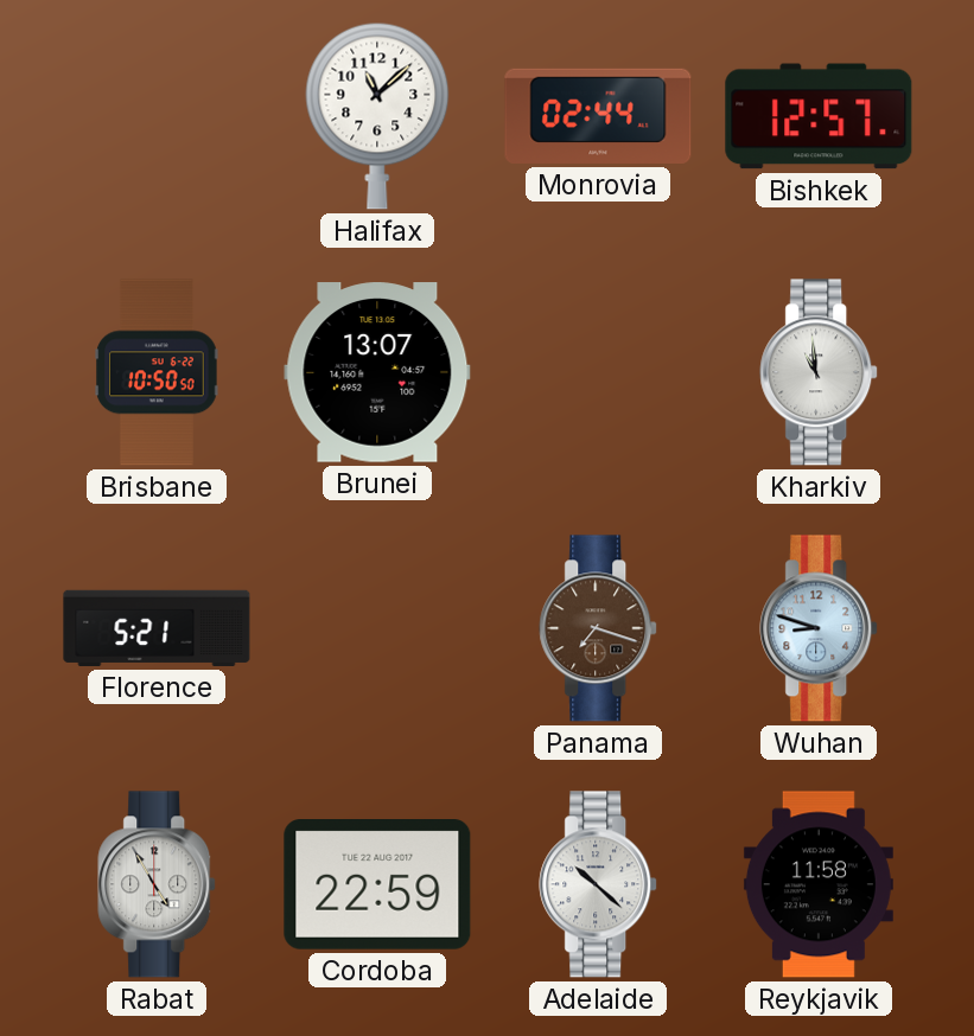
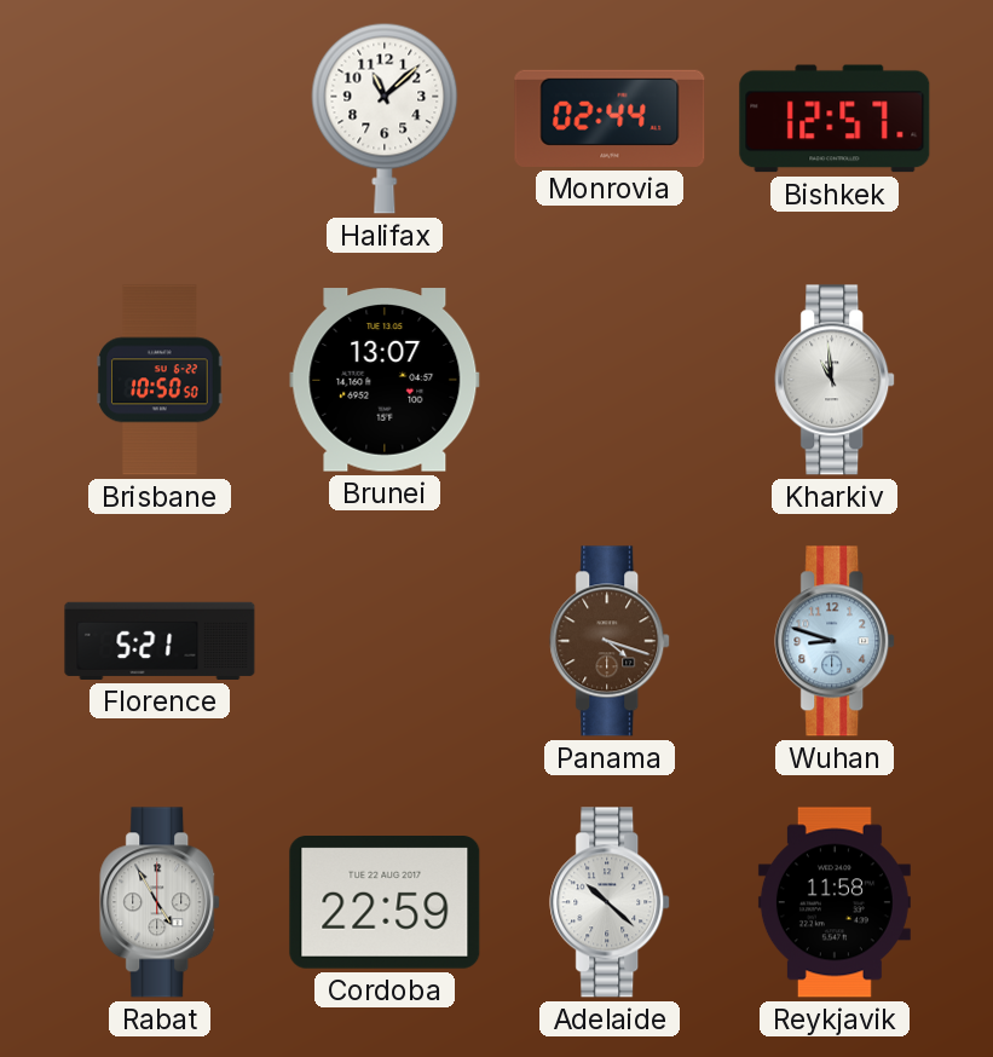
Panama: 7:18 -> 4:18 (611, 641)
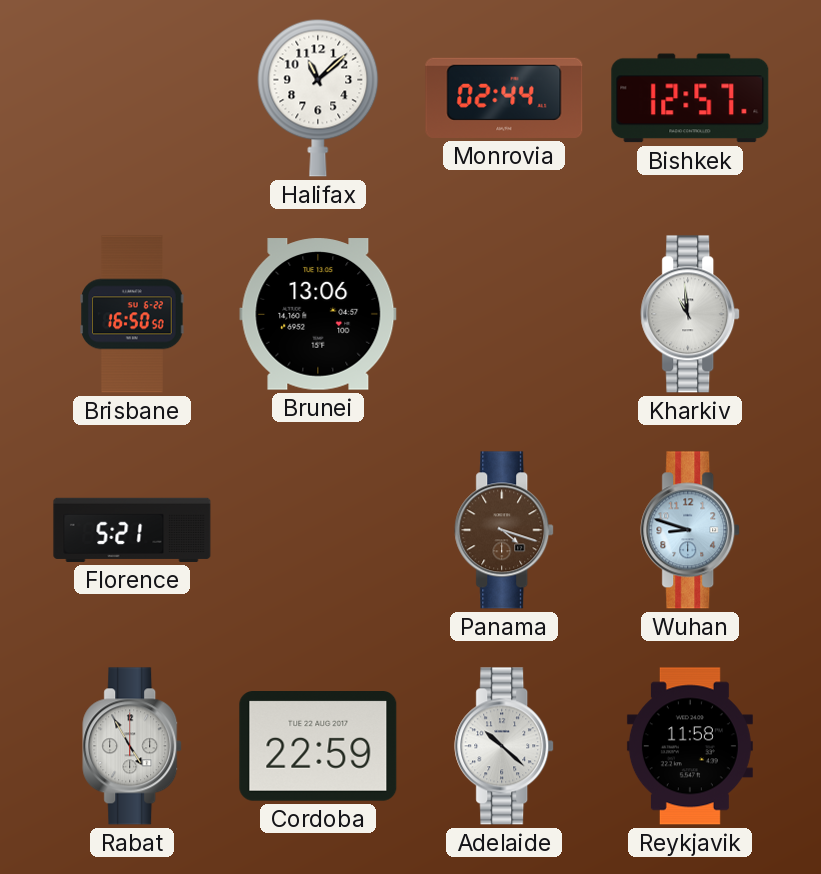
Brisbane: 10:50 -> 16:50 (132, 314)
Brunei: 13:07 -> 13:06 (318, 314)
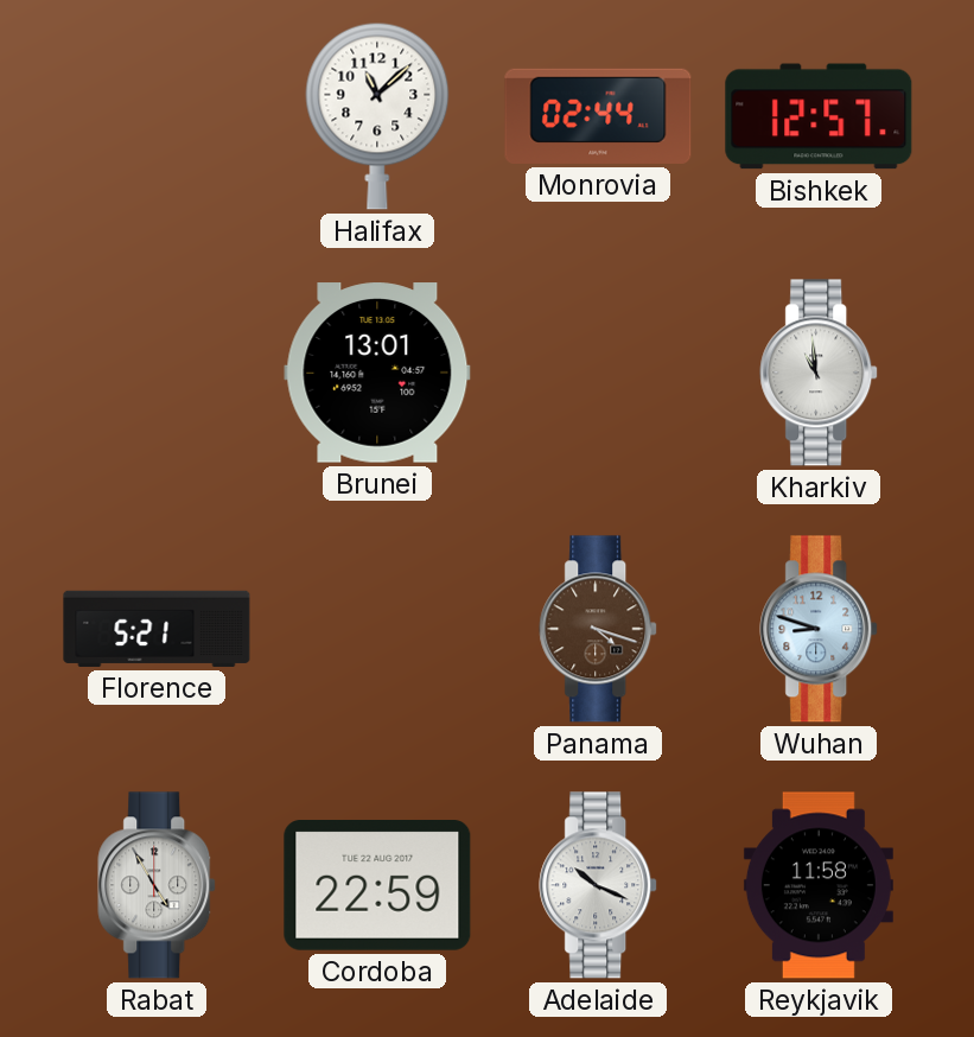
Brisbane: 16:50 -> none (132, 314)
Brunei: 13:06 -> 13:01 (377, 373)
Adelaide: 10:22 -> 10:19 (599, 885)
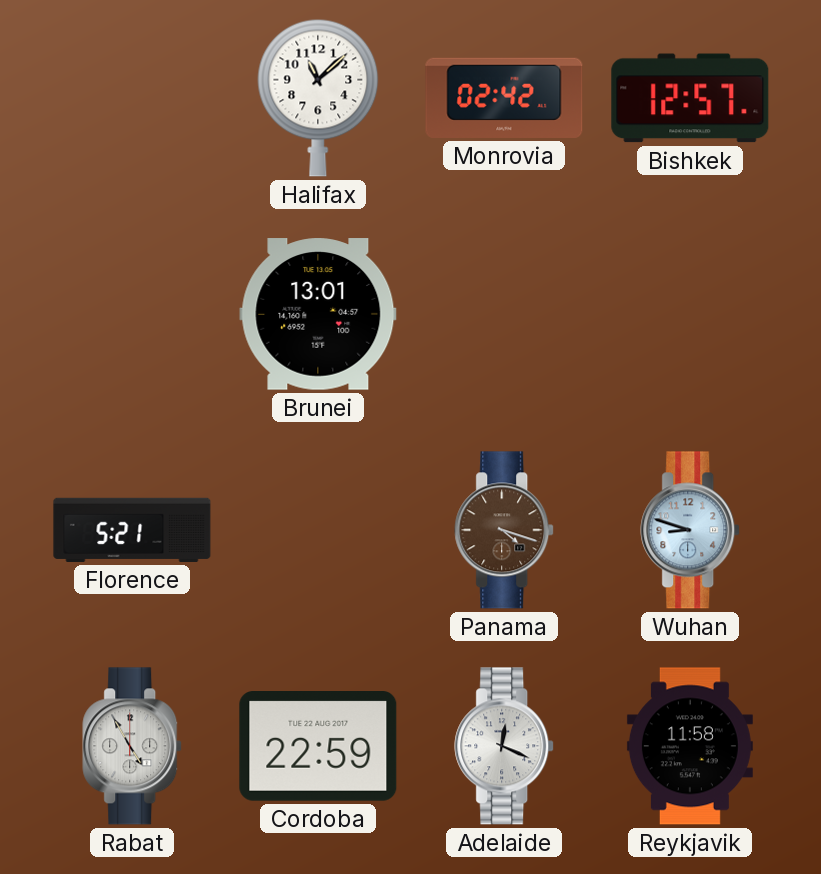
Monrovia: 02:44 -> 02:42 (504, 98)
Kharkiv: 10:59 -> none (820, 373)
Adelaide: 10:19 -> 12:19 (505, 746)
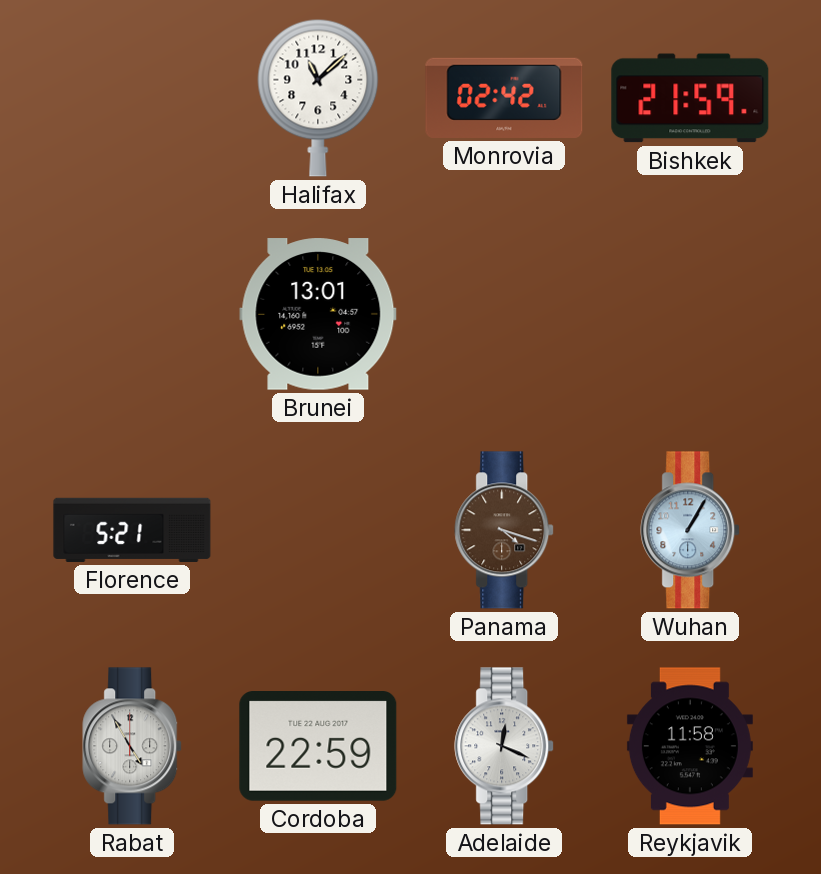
Bishkek: 12:57 -> 21:59 (690, 98)
Wuhan: 8:48 -> 1:05 (691, 530)
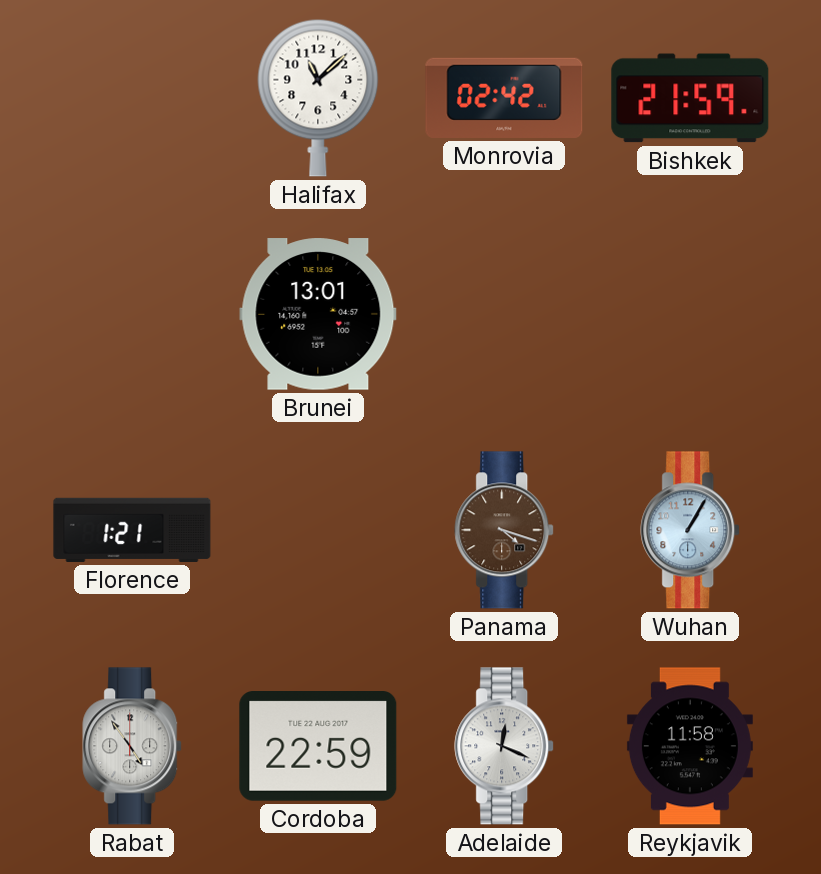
Florence: 5:21 -> 1:21 (132, 530)
Rabat: 4:55 -> 4:54 (133, 746)
